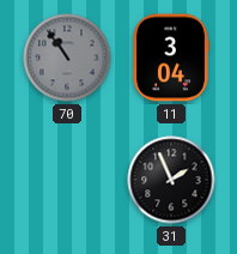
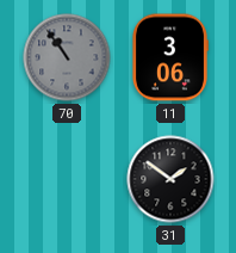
11: 3:04 -> 3:06 (170, 57)
31: 1:56 -> 1:51 (170, 179)
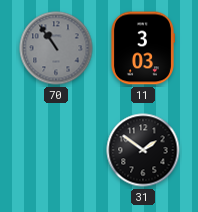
11: 3:06 -> 3:03 (143, 48)
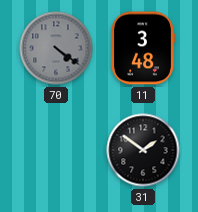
70: 10:54 -> 4:21 (56, 48)
11: 3:03 -> 3:48 (143, 48)
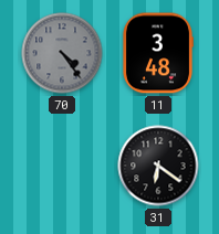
70: 4:21 -> 4:24 (62, 53)
31: 1:51 -> 6:21 (158, 166)
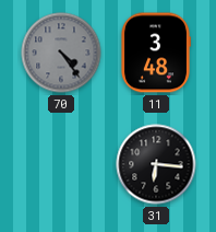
31: 6:21 -> 6:16 (156, 164)
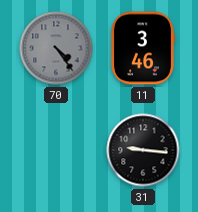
11: 3:48 -> 3:46 (143, 48)
31: 6:16 -> 9:16 (143, 150)
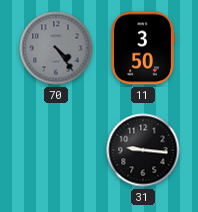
11: 3:46 -> 3:50 (143, 48)
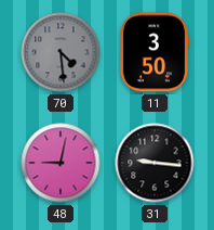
70: 4:24 -> 4:29 (61, 52)
48: none -> 9:02 (61, 163)
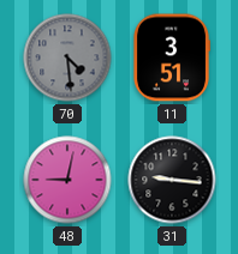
11: 3:50 -> 3:51 (172, 58)
